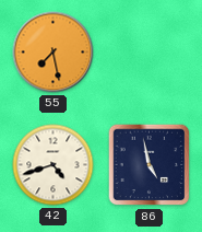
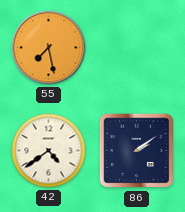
42: 4:42 -> 4:39 (49, 151)
86: 4:58 -> 2:09 (137, 151)
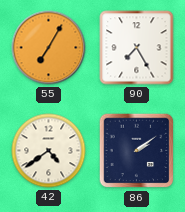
55: 7:28 -> 7:05 (49, 48)
90: none -> 7:25 (137, 48)
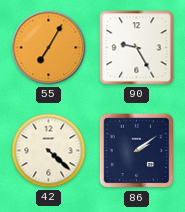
90: 7:25 -> 9:25 (137, 48)
42: 4:39 -> 4:22 (49, 151)
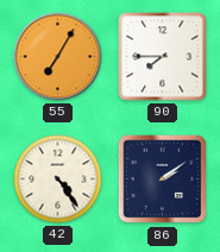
90: 9:25 -> 7:45 (163, 57)
42: 4:22 -> 4:24 (58, 179)
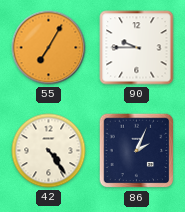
90: 7:45 -> 9:45 (137, 48)
86: 2:09 -> 2:04 (137, 151)
